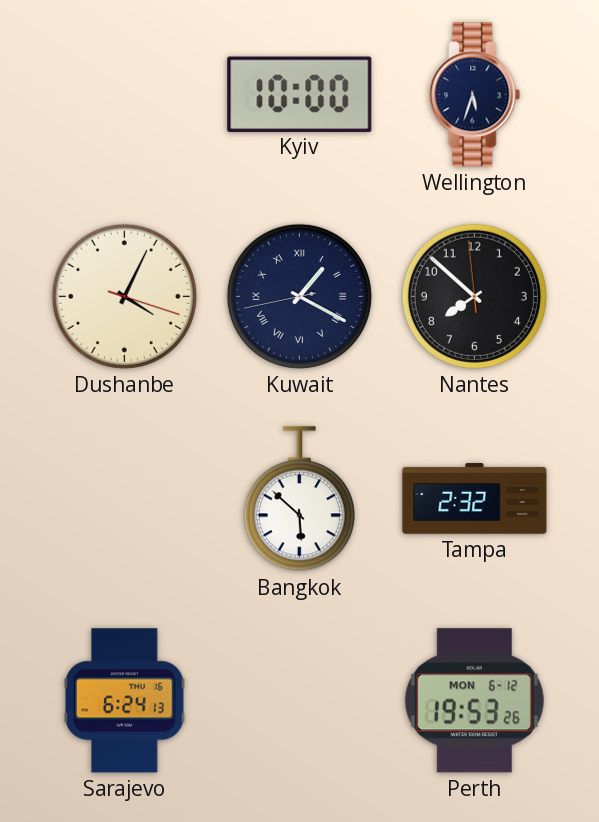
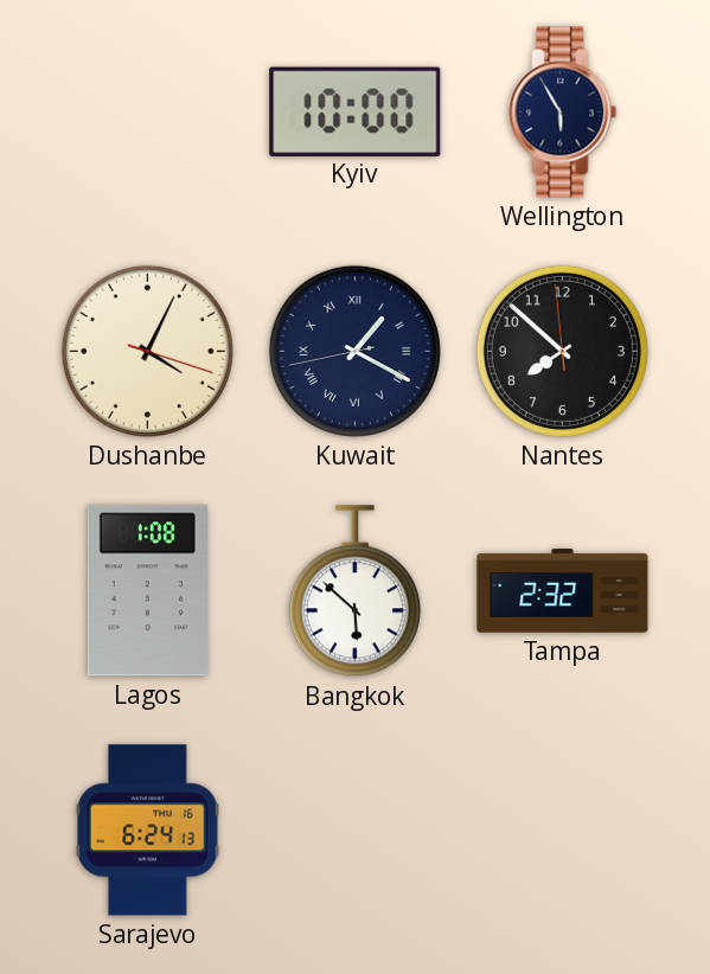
Wellington: 5:33 -> 5:55 (563, 113)
Lagos: none -> 1:08 (147, 591)
Perth: 19:53 -> none (474, 701)
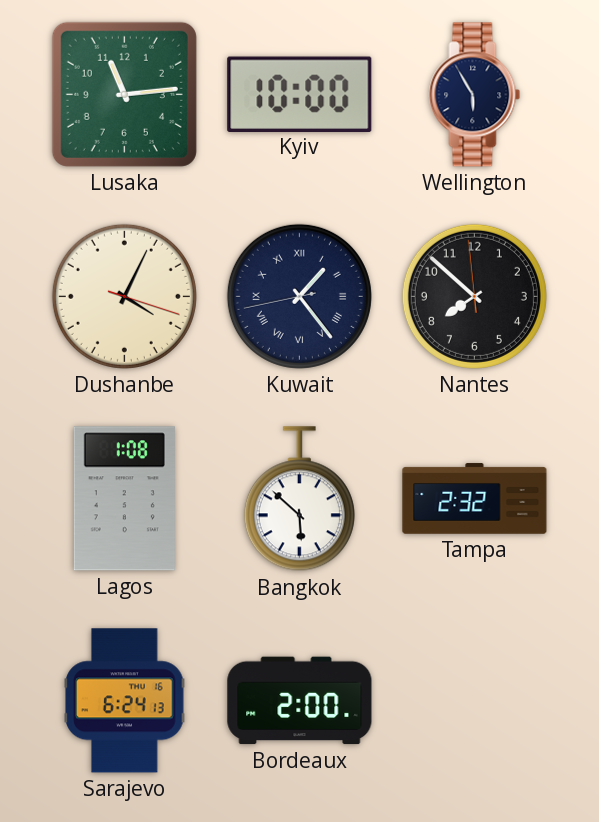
Lusaka: none -> 11:14 (124, 94)
Kuwait: 1:19 -> 1:23 (299, 296)
Bordeaux: none -> 2:00 (300, 701)
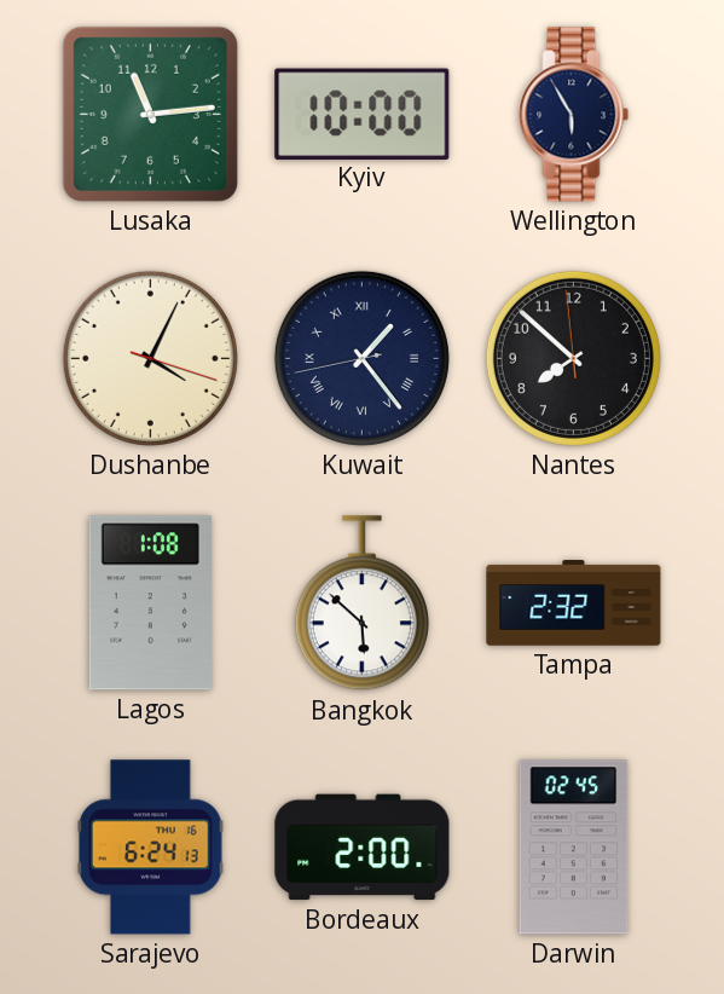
Darwin: none -> 02:45 (574, 848)
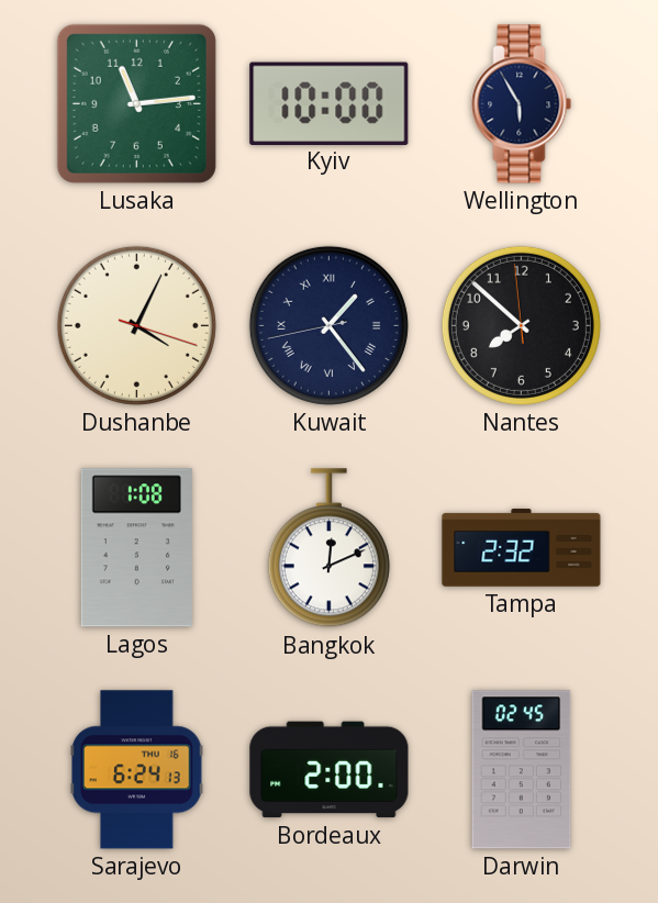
Bangkok: 5:52 -> 12:11 (328, 548)
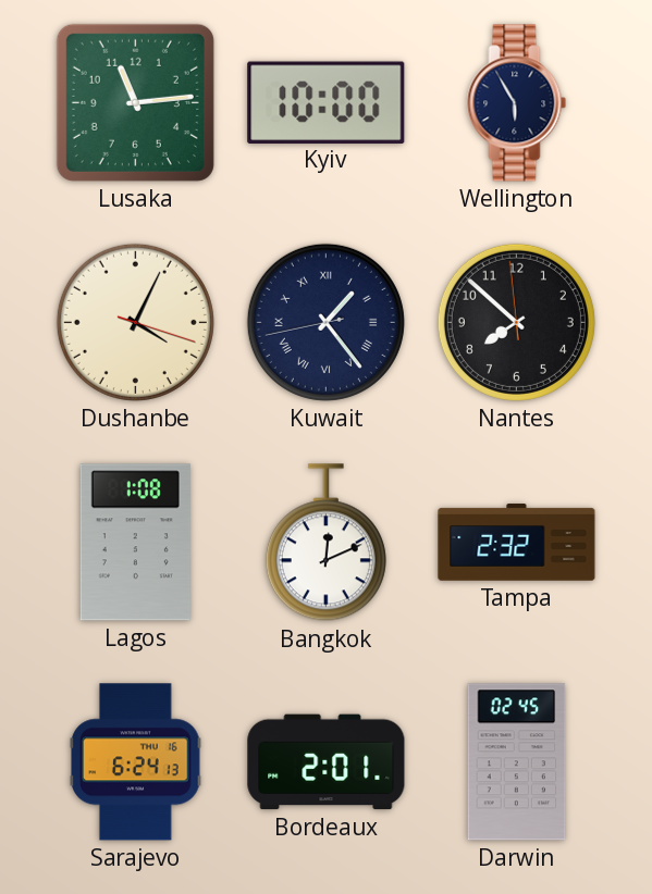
Bordeaux: 2:00 -> 2:01 (327, 762)
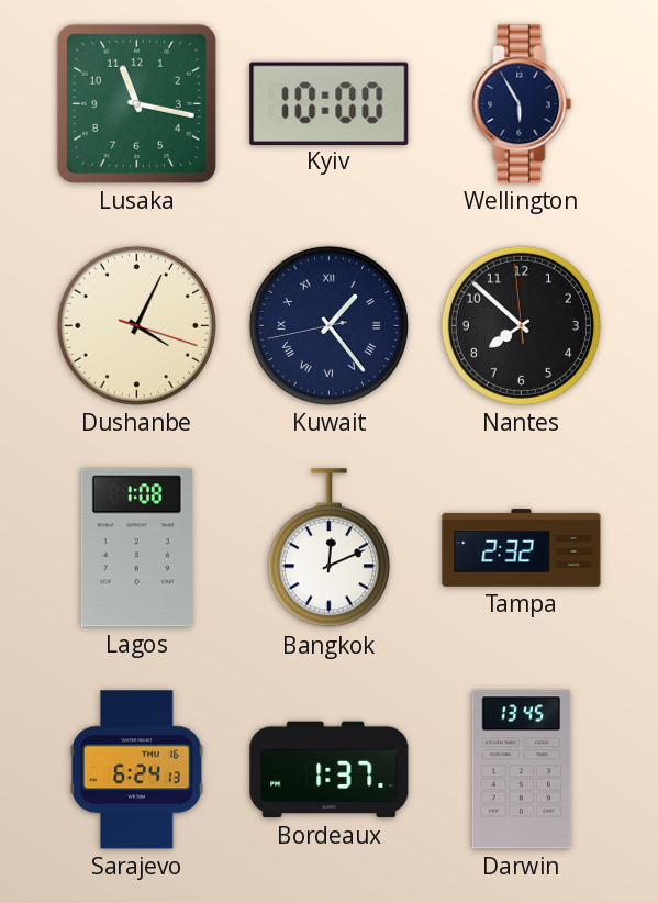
Lusaka: 11:14 -> 11:17 (136, 103)
Bordeaux: 2:01 -> 1:37 (330, 770)
Darwin: 02:45 -> 13:45 (522, 770)
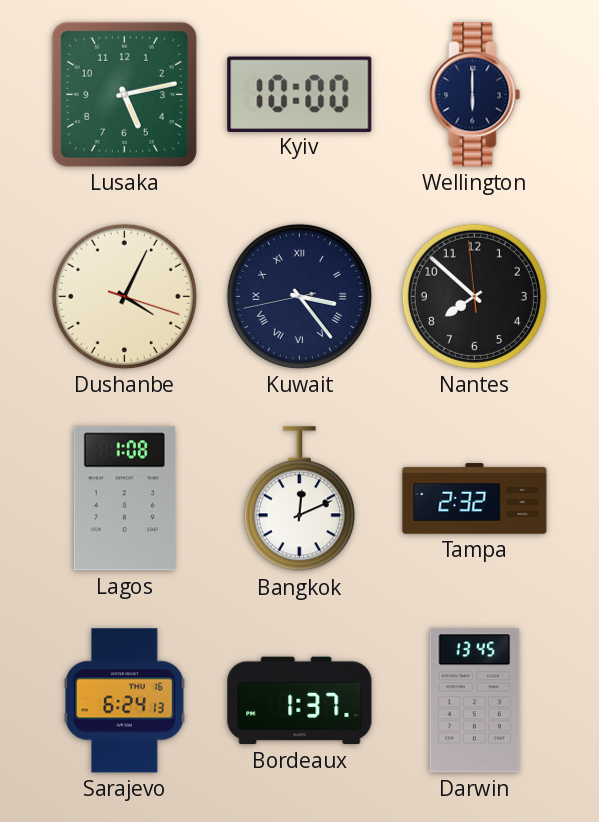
Lusaka: 11:17 -> 5:13 (124, 94)
Wellington: 5:55 -> 6:00 (475, 95)
Kuwait: 1:23 -> 3:23 (299, 296)
